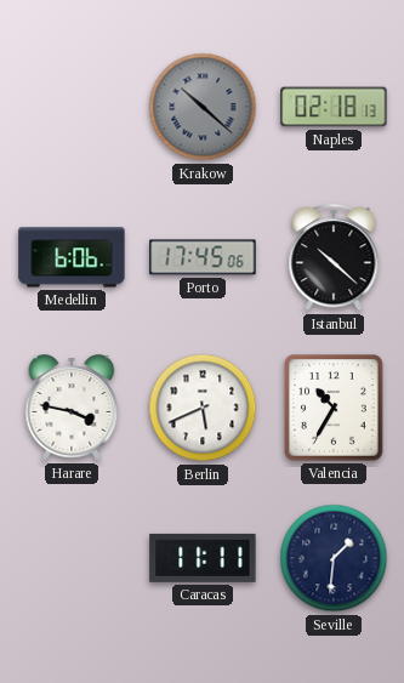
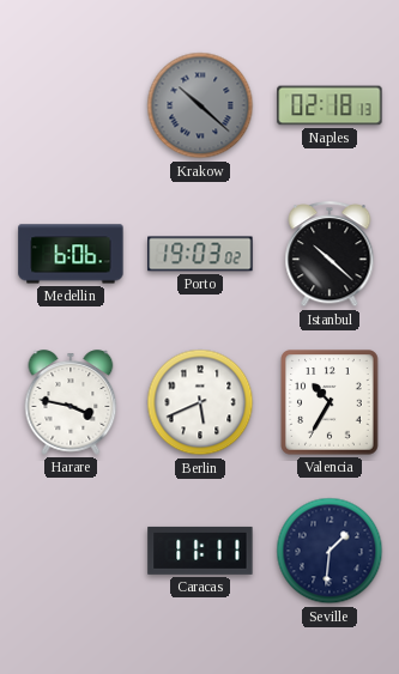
Porto: 17:45 -> 19:03 (200, 254)
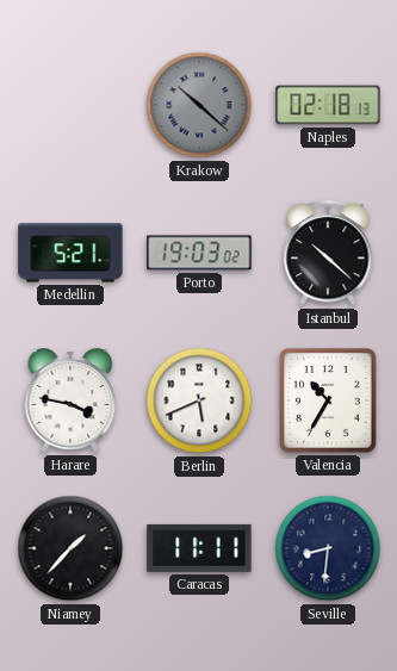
Medellin: 6:06 -> 5:21 (70, 253)
Niamey: none -> 1:37 (70, 548)
Seville: 1:31 -> 8:31 (328, 548)
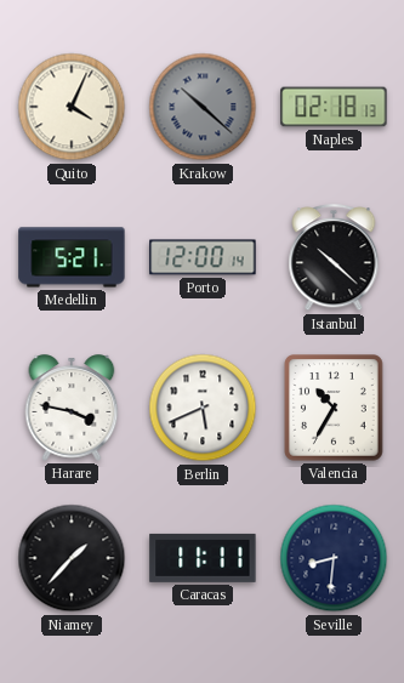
Quito: none -> 4:04 (72, 107)
Porto: 19:03 -> 12:00 (203, 257)
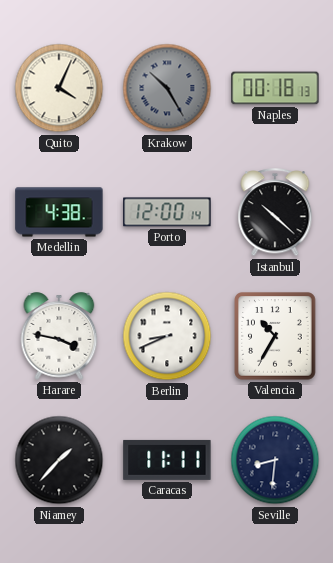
Krakow: 10:22 -> 10:25 (167, 88)
Naples: 02:18 -> 00:18 (275, 88)
Medellin: 5:21 -> 4:38 (59, 212)
Berlin: 5:41 -> 8:41 (167, 336)
